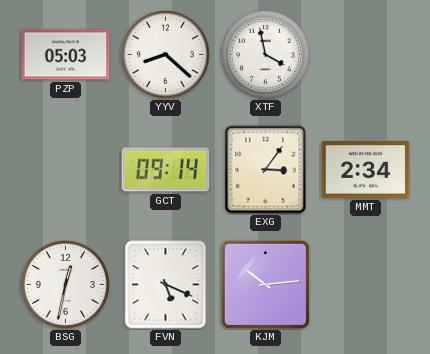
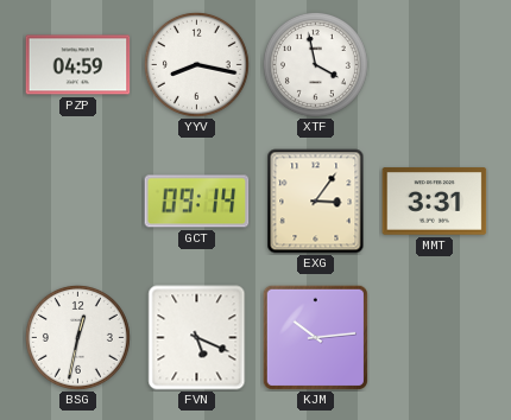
PZP: 05:03 -> 04:59 (78, 65)
YYV: 8:22 -> 8:17 (196, 64)
MMT: 2:34 -> 3:31 (435, 202)
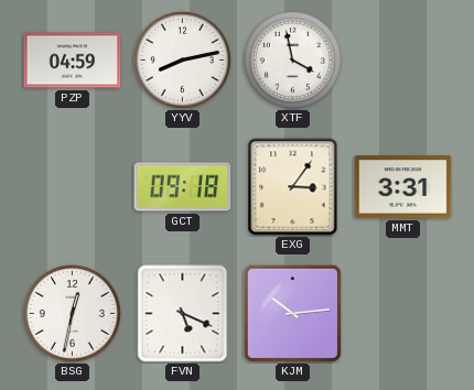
YYV: 8:17 -> 8:13 (182, 59)
GCT: 09:14 -> 09:18 (183, 187)
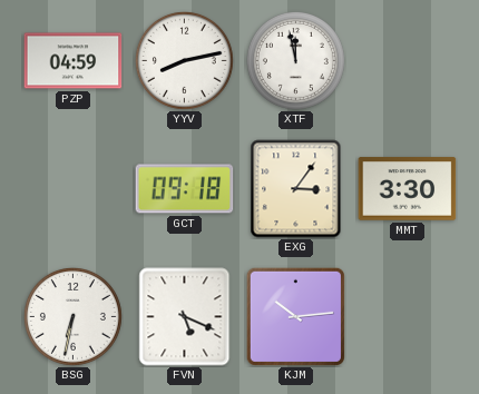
XTF: 3:58 -> 11:58 (295, 60)
MMT: 3:31 -> 3:30 (408, 189)
BSG: 12:32 -> 6:32 (72, 316)
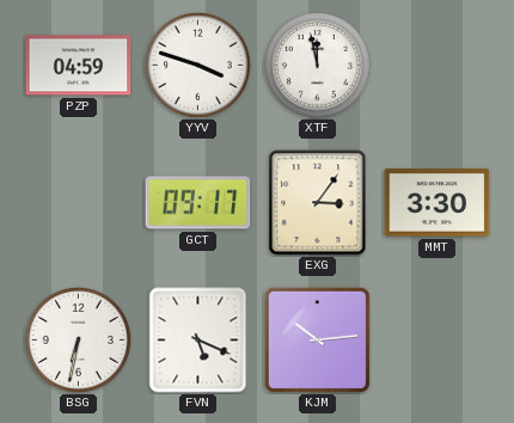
YYV: 8:13 -> 3:48 (197, 65)
GCT: 09:18 -> 09:17 (198, 203)
